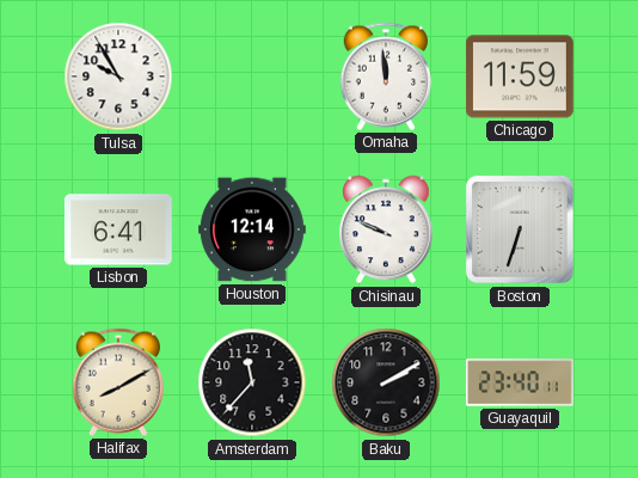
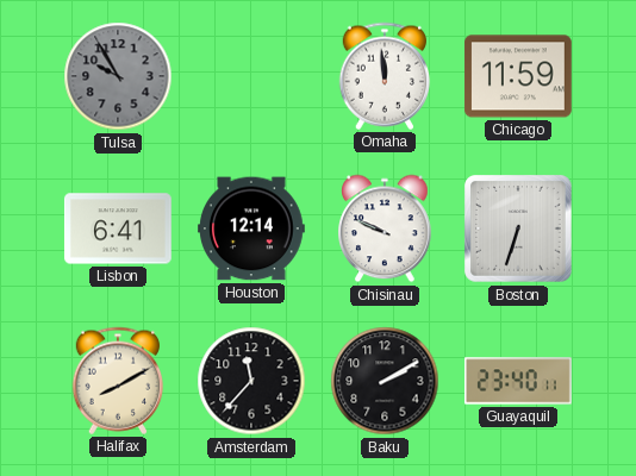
Tulsa dial: white -> grey (118, 76)
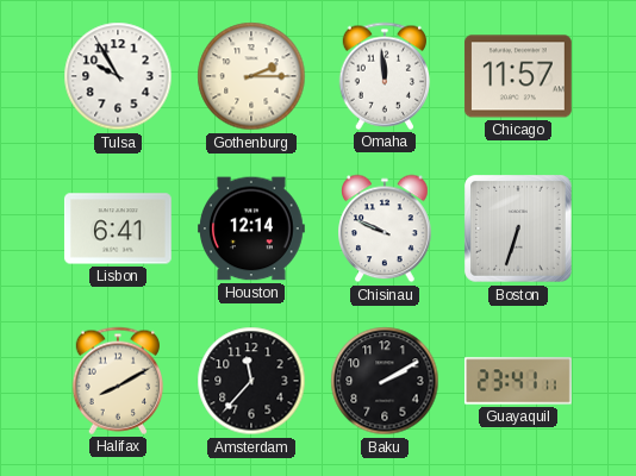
Tulsa dial: grey -> white (118, 76)
Gothenburg: none -> 2:15 (251, 76)
Chicago: 11:59 -> 11:57 (518, 76)
Guayaquil: 23:40 -> 23:41 (519, 381)
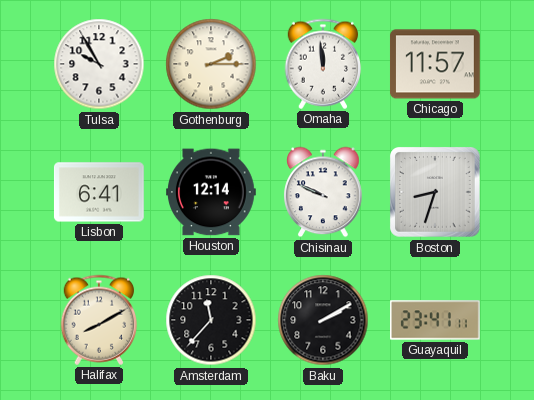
Boston: 6:33 -> 8:33 (436, 193)
